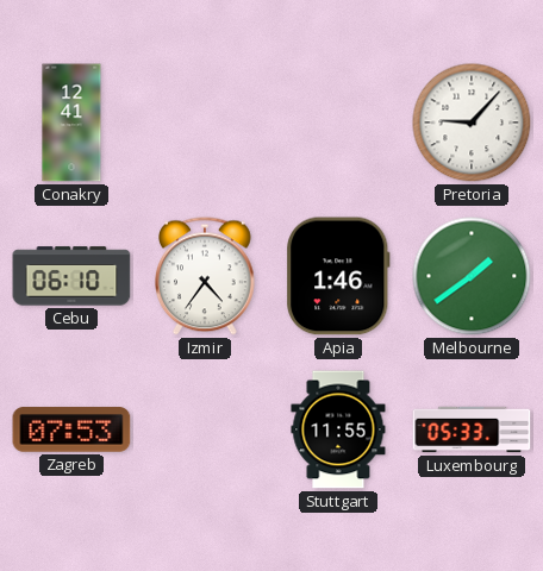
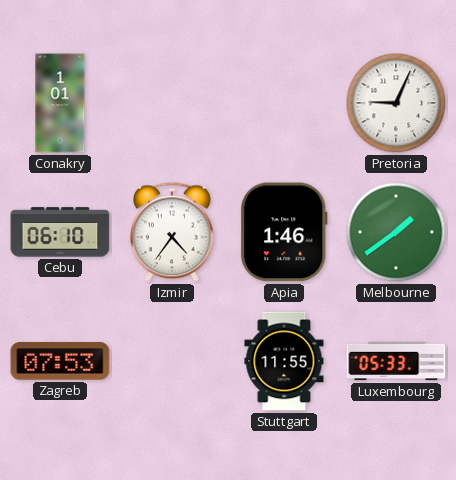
Conakry: 12:41 -> 1:01 (60, 103)
Pretoria: 9:07 -> 9:04 (396, 103)
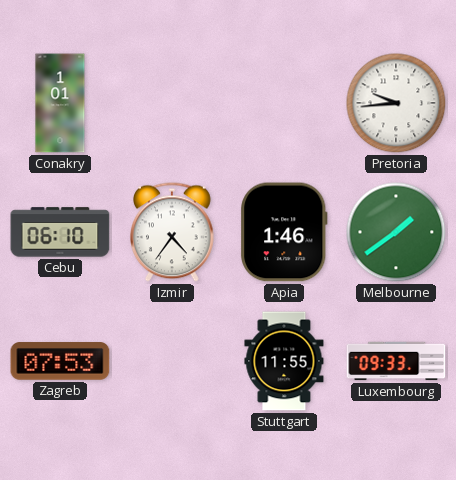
Pretoria: 9:04 -> 9:44 (396, 103)
Luxembourg: 05:33 -> 09:33 (396, 361)
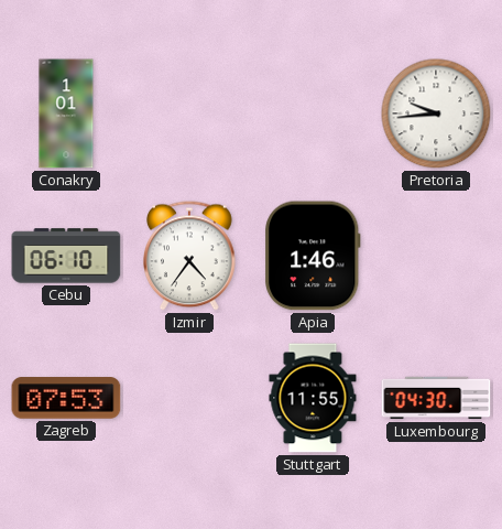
Melbourne: 1:39 -> none (396, 232)
Luxembourg: 09:33 -> 04:30 (436, 398)
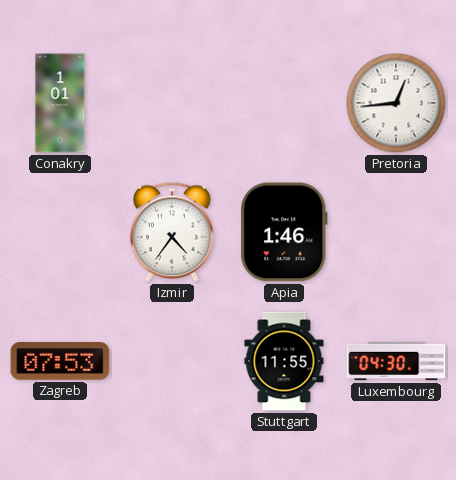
Pretoria: 9:44 -> 12:44 (396, 103)
Cebu: 06:10 -> none (66, 256)
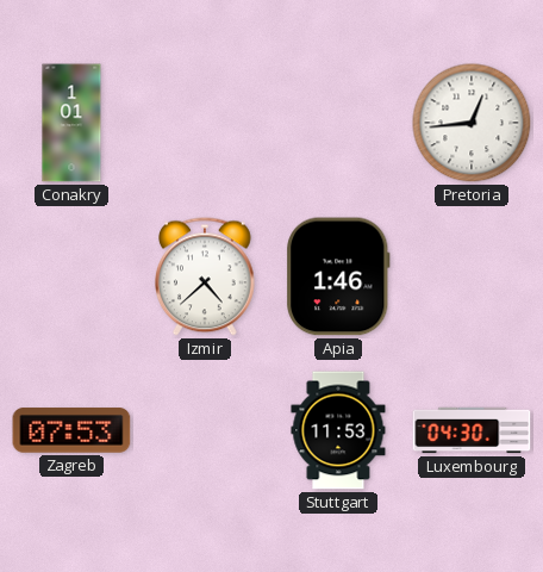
Izmir: 4:36 -> 4:38 (206, 276)
Stuttgart: 11:55 -> 11:53 (338, 430)
